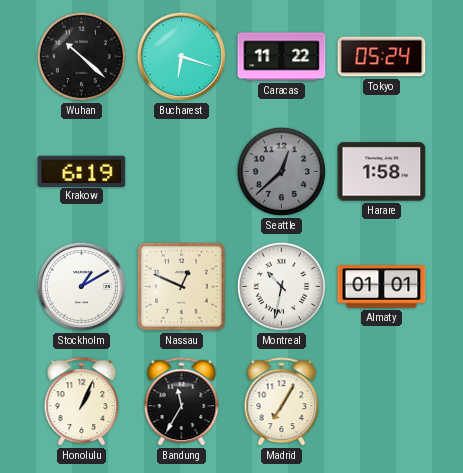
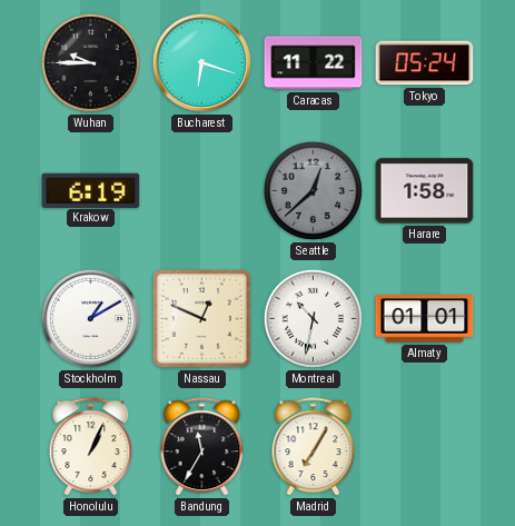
Wuhan: 10:22 -> 9:45 (90, 62)
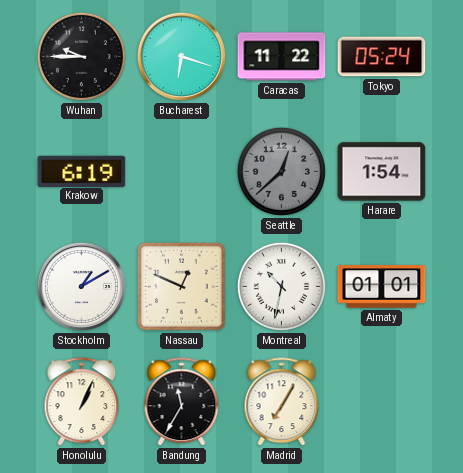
Harare: 1:58 -> 1:54 (382, 172)
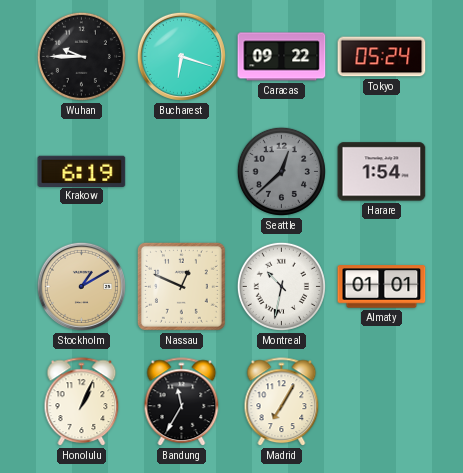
Caracas: 11:22 -> 09:22 (282, 57)
Stockholm dial: white -> champagne (81, 286)
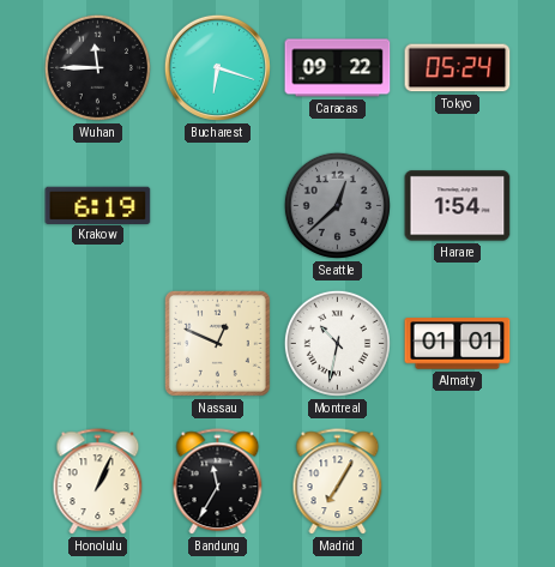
Wuhan: 9:45 -> 11:45 (97, 67)
Stockholm: 1:10 -> none (81, 286)
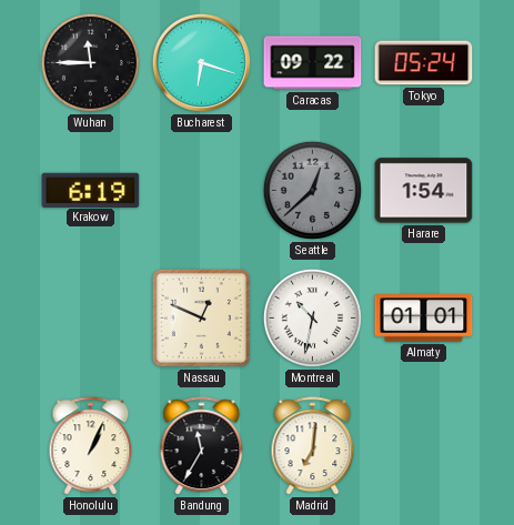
Madrid: 7:05 -> 7:01 (313, 446)
